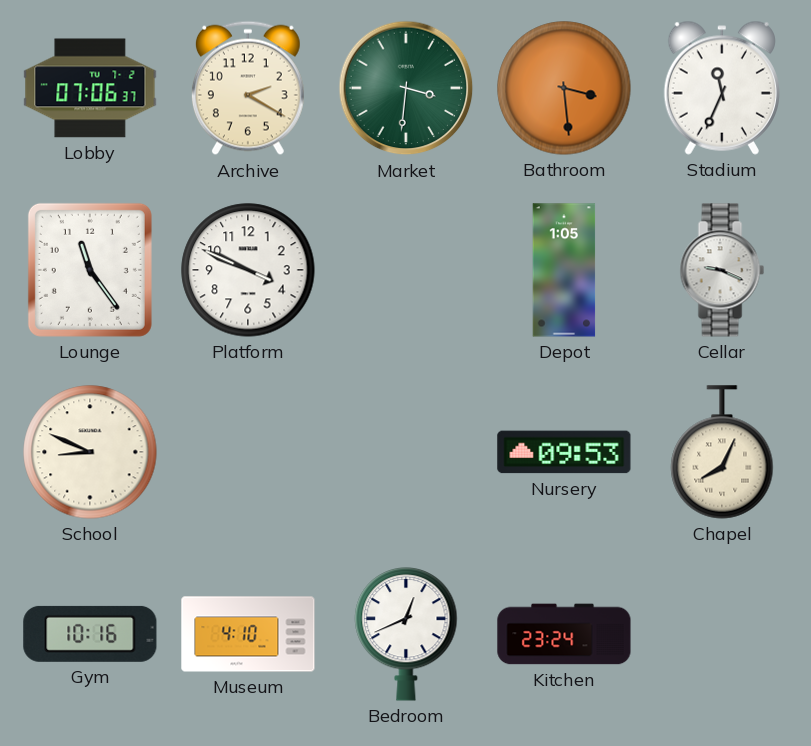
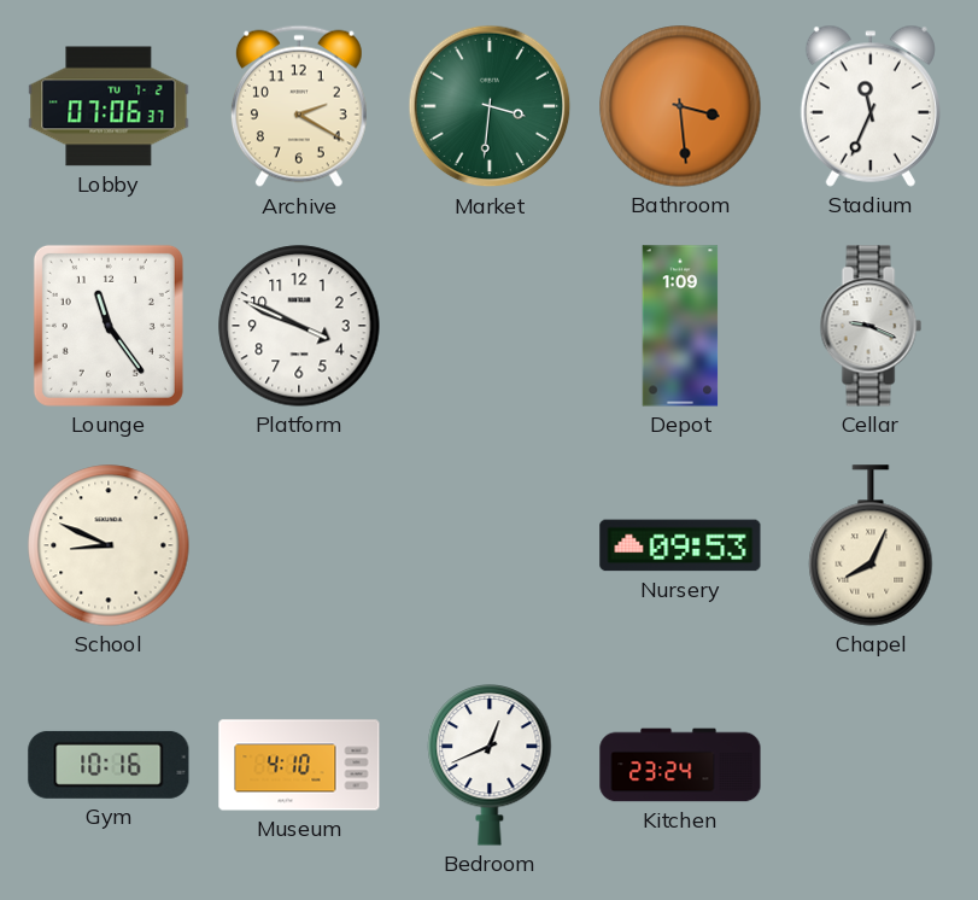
Depot: 1:05 -> 1:09 (680, 326)
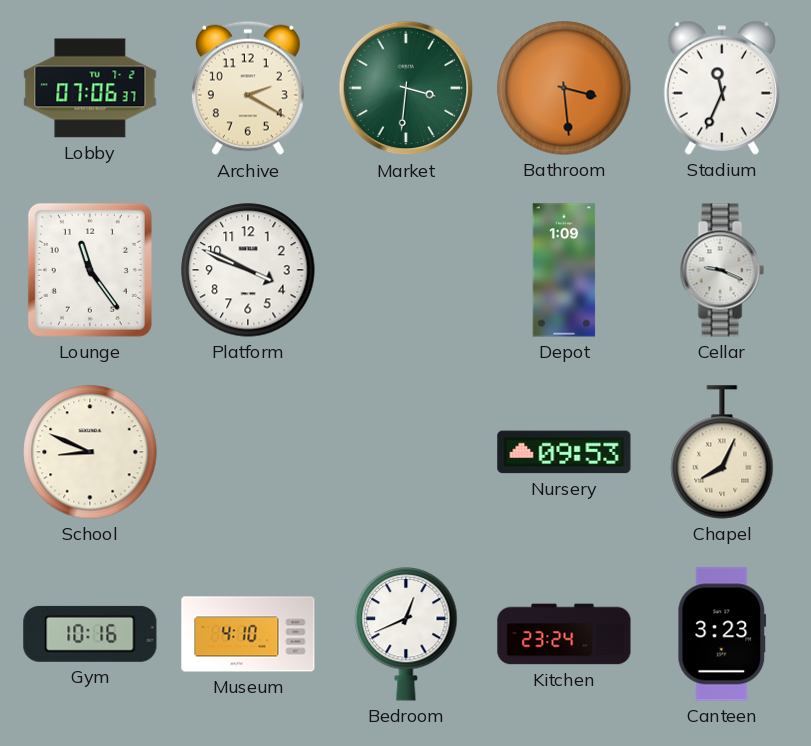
Canteen: none -> 3:23 (722, 634)
